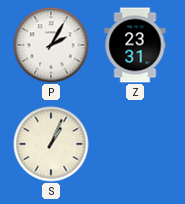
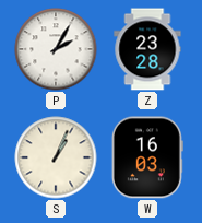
Z: 23:31 -> 23:28 (147, 49)
W: none -> 16:03 (147, 157)
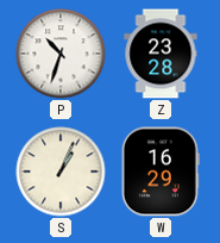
P: 2:05 -> 10:33 (61, 54)
W: 16:03 -> 16:29 (161, 172)
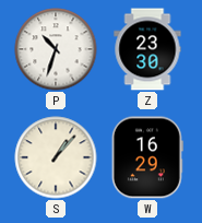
Z: 23:28 -> 23:30 (147, 49)
S: 1:04 -> 1:07 (56, 157)
